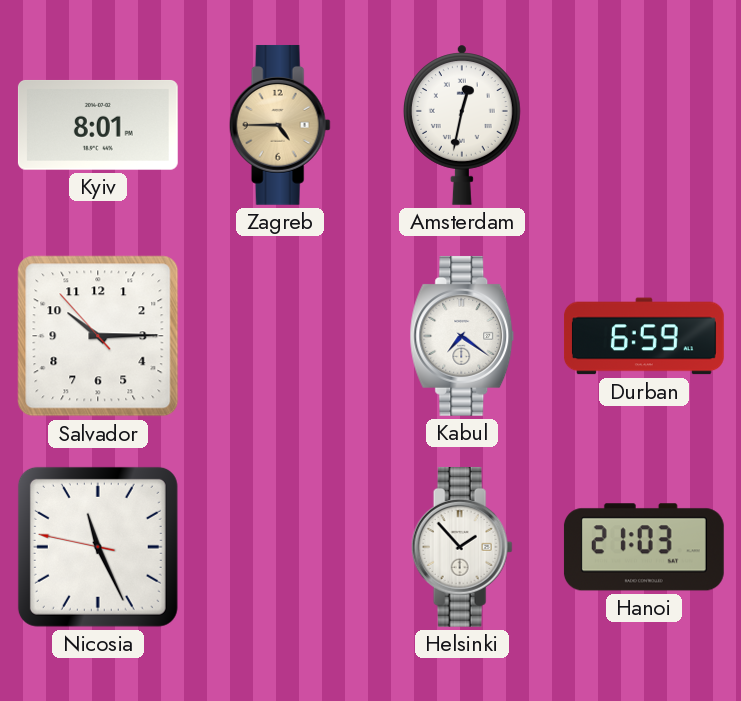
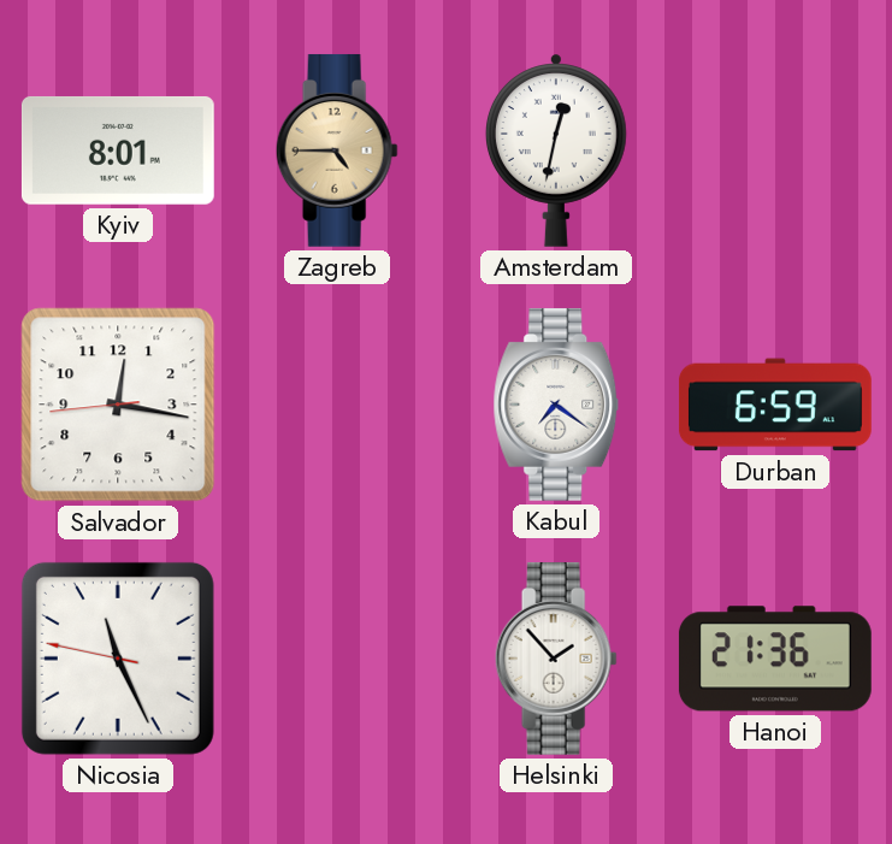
Salvador: 10:14 -> 12:16 (118, 405)
Hanoi: 21:03 -> 21:36 (775, 659)
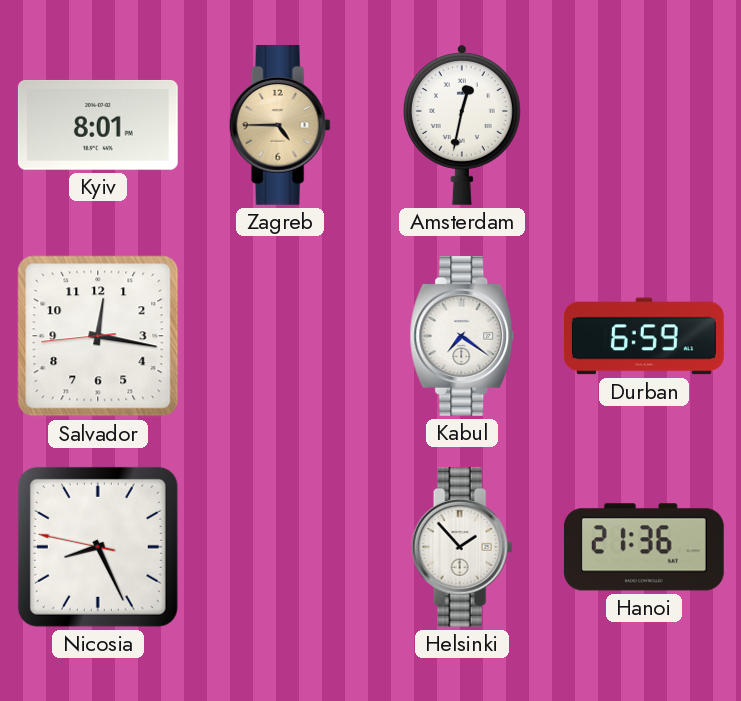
Nicosia: 11:25 -> 8:25 (98, 547)
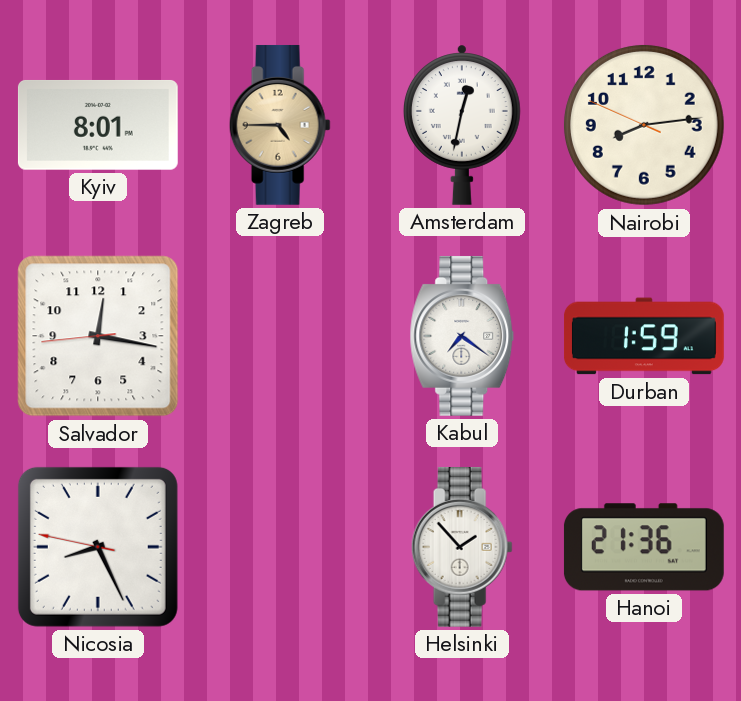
Nairobi: none -> 8:13 (644, 125)
Durban: 6:59 -> 1:59 (645, 336)
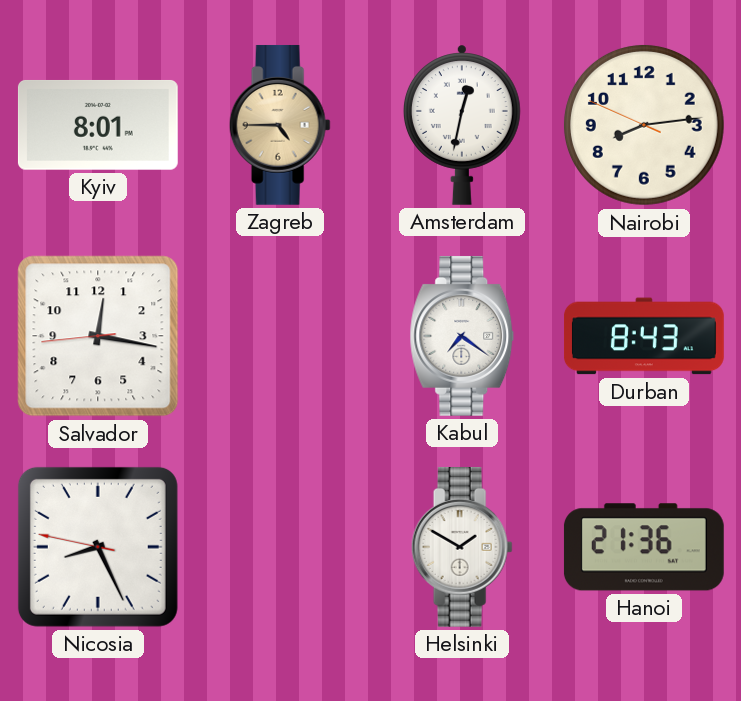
Durban: 1:59 -> 8:43 (645, 336)
Helsinki: 1:53 -> 1:50 (462, 547)
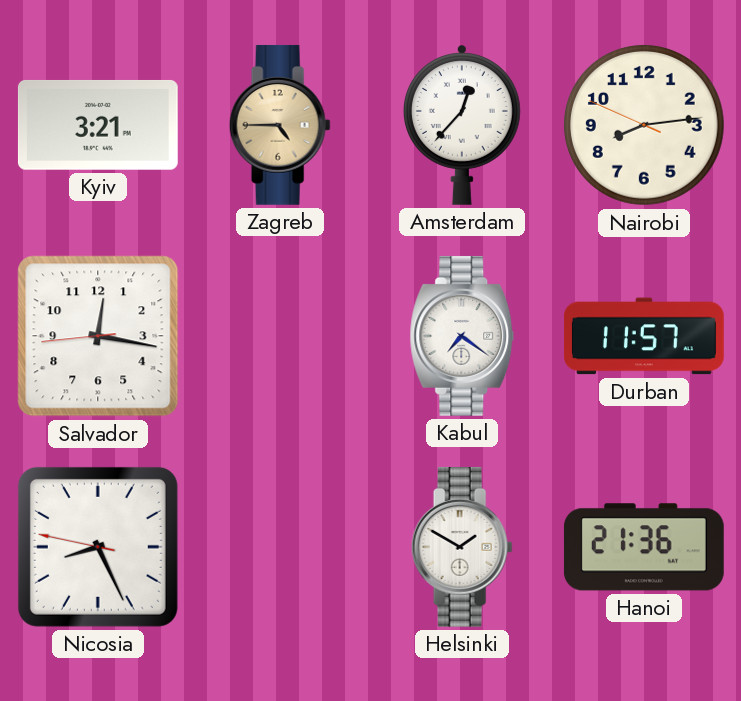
Kyiv: 8:01 -> 3:21 (98, 125)
Amsterdam: 12:32 -> 12:37 (462, 125)
Durban: 8:43 -> 11:57 (645, 336)
